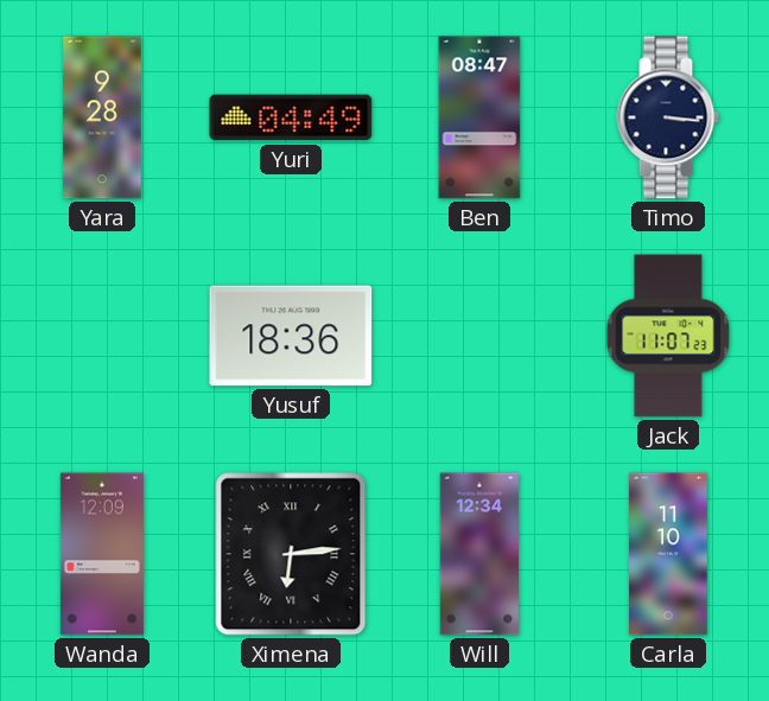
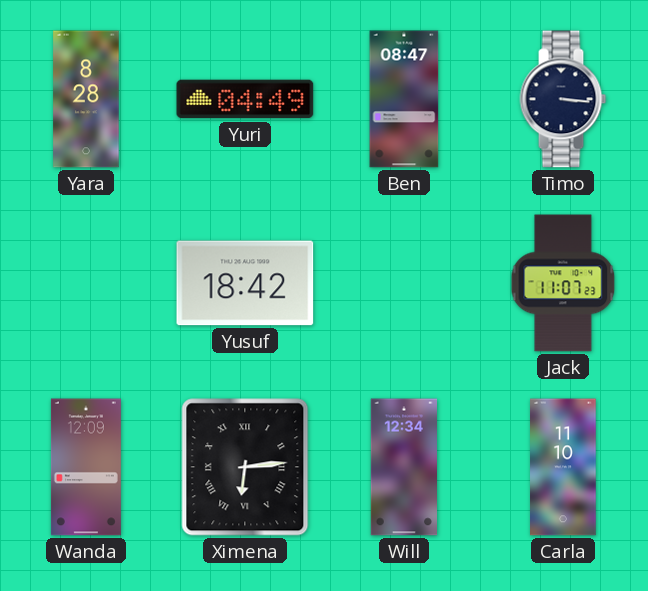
Yara: 9:28 -> 8:28 (86, 99)
Yusuf: 18:36 -> 18:42 (245, 283)
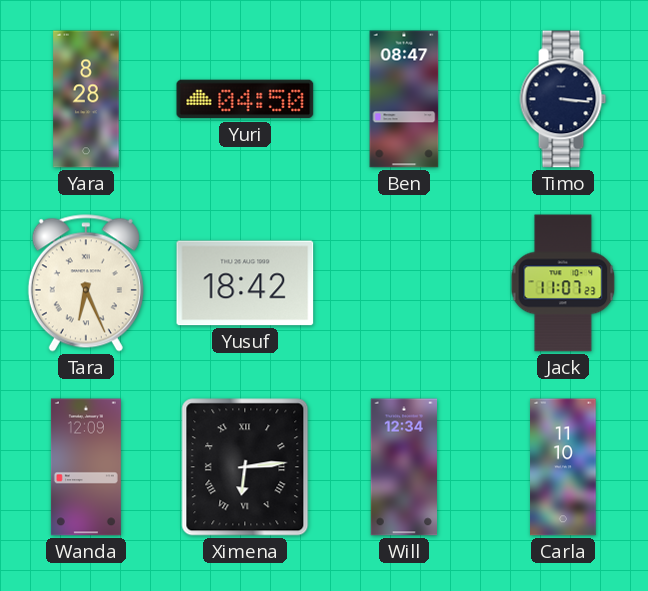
Yuri: 04:49 -> 04:50 (245, 99)
Tara: none -> 6:26 (86, 283)
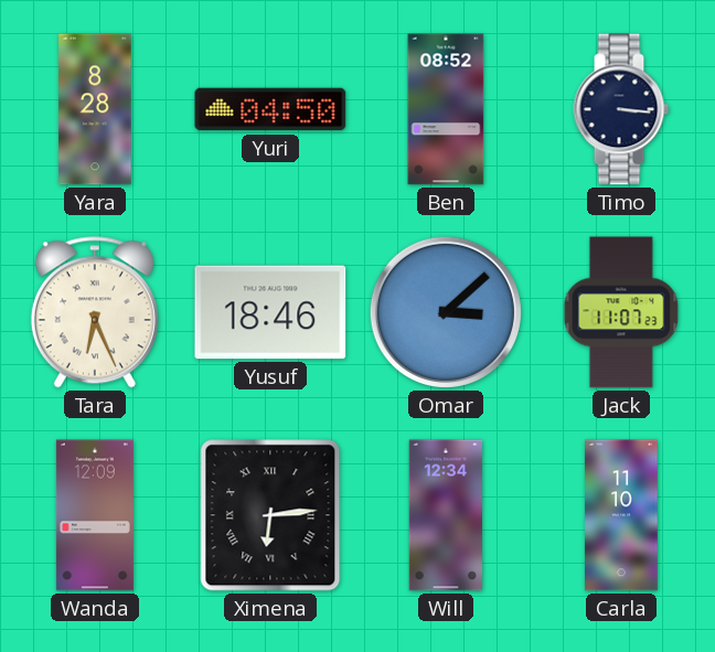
Ben: 08:47 -> 08:52 (446, 109)
Yusuf: 18:42 -> 18:46 (270, 312)
Omar: none -> 3:08 (446, 312)
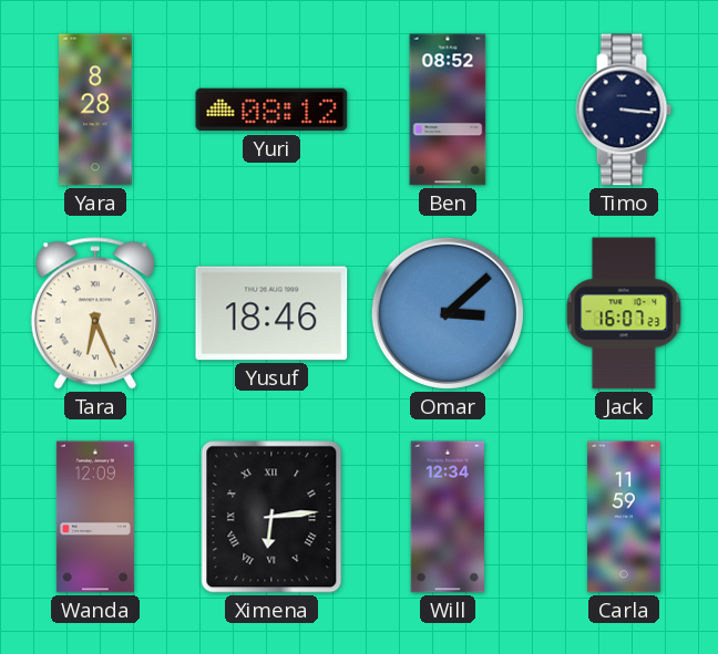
Yuri: 04:50 -> 08:12 (271, 110)
Jack: 11:07 -> 16:07 (624, 313)
Carla: 11:10 -> 11:59 (624, 517)
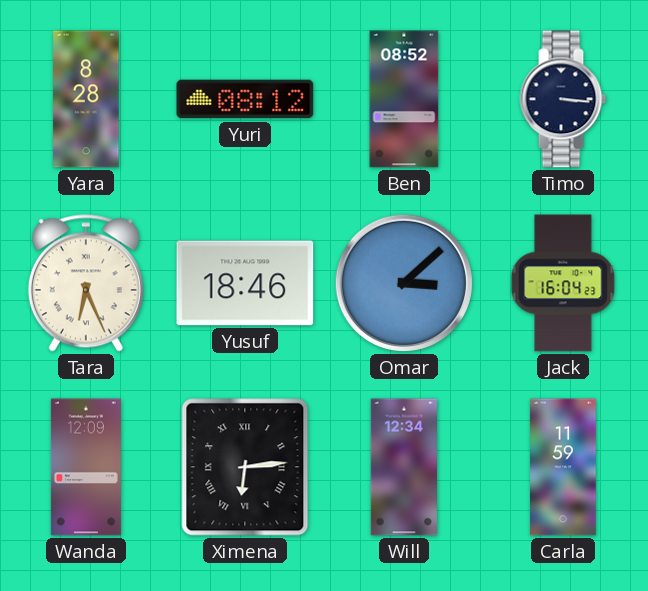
Jack: 16:07 -> 16:04 (563, 283)
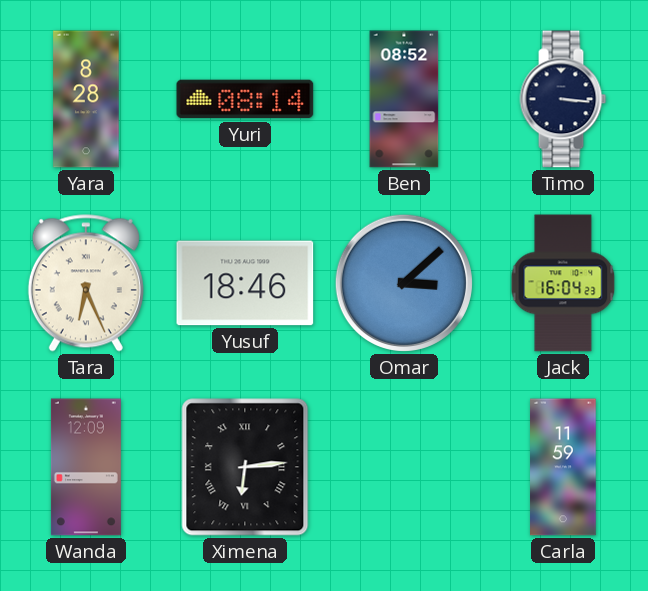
Yuri: 08:12 -> 08:14 (245, 99)
Will: 12:34 -> none (403, 467)
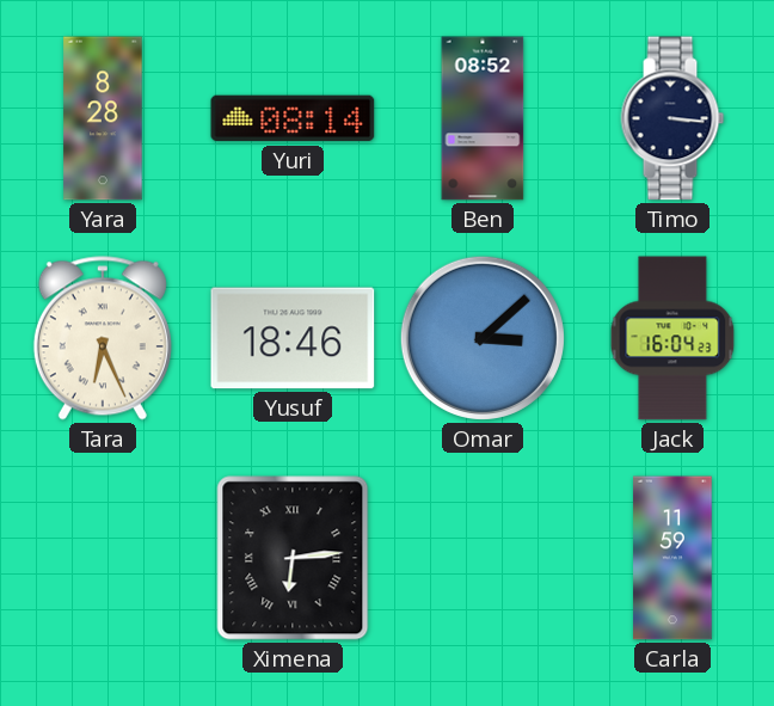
Wanda: 12:09 -> none (86, 467)
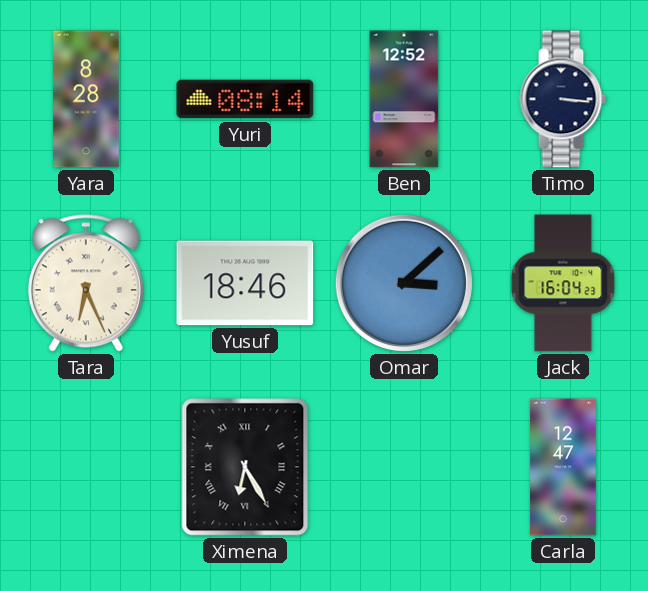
Ben: 08:52 -> 12:52 (404, 99)
Ximena: 6:14 -> 6:25 (245, 467)
Carla: 11:59 -> 12:47 (563, 467)
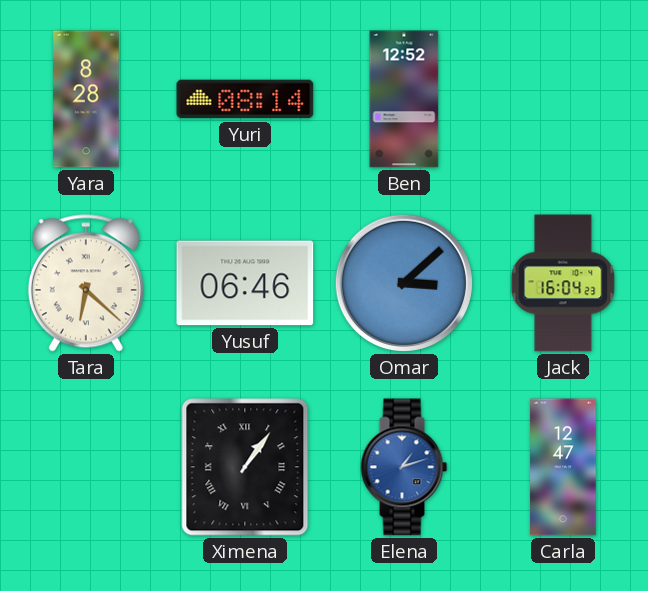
Timo: 3:16 -> none (563, 99)
Tara: 6:26 -> 6:22 (86, 283)
Yusuf: 18:46 -> 06:46 (245, 283)
Ximena: 6:25 -> 1:06 (245, 467)
Elena: none -> 1:12 (404, 467)
